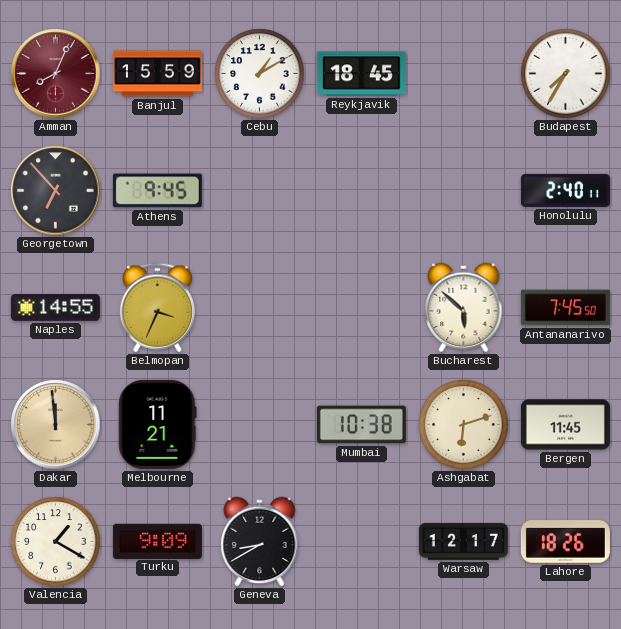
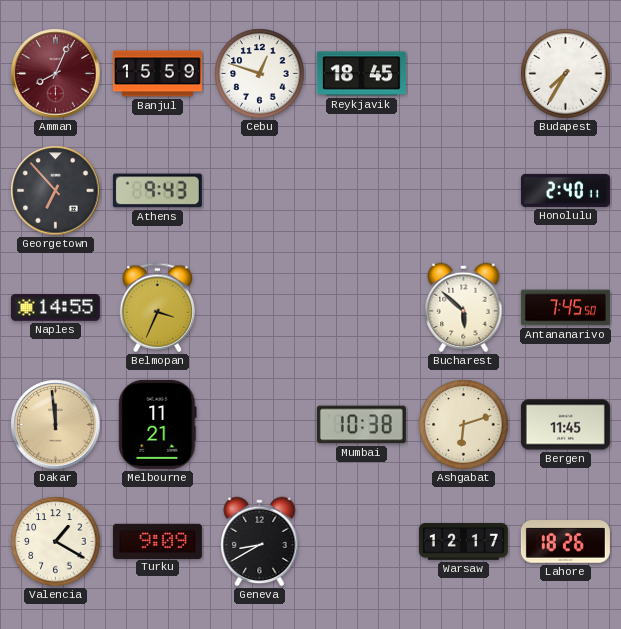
Cebu: 1:10 -> 12:48 (260, 74)
Athens: 9:45 -> 9:43 (157, 191)
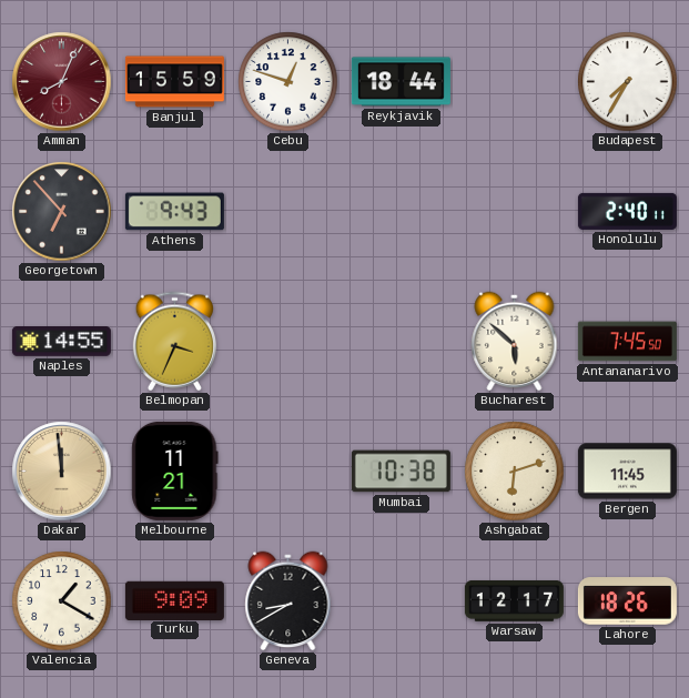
Reykjavik: 18:45 -> 18:44 (401, 82)
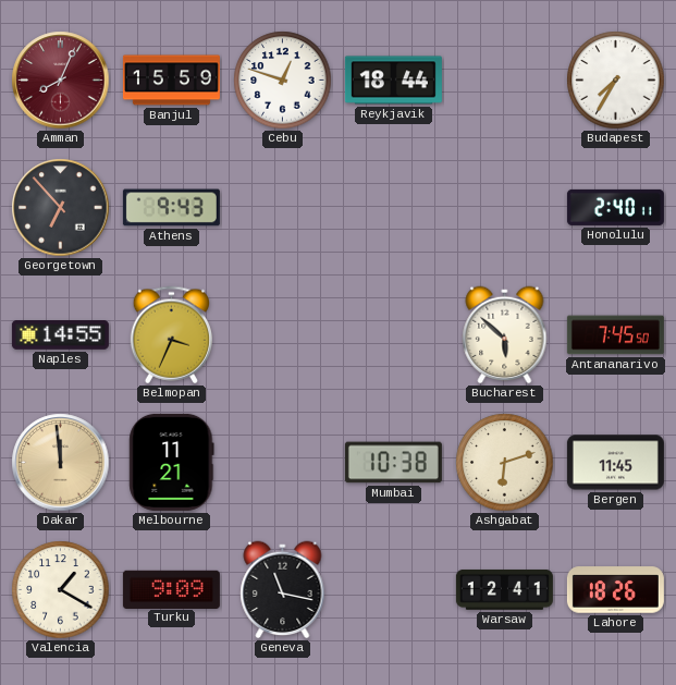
Geneva: 8:40 -> 11:17 (283, 590)
Warsaw: 12:17 -> 12:41 (504, 590)
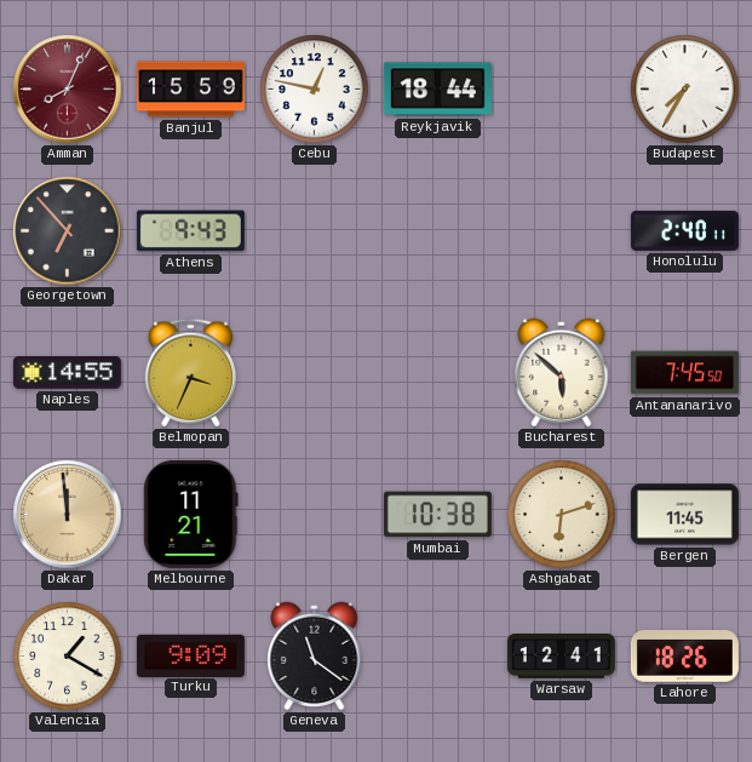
Cebu: 12:48 -> 12:47 (315, 90)
Geneva: 11:17 -> 11:21 (315, 657)
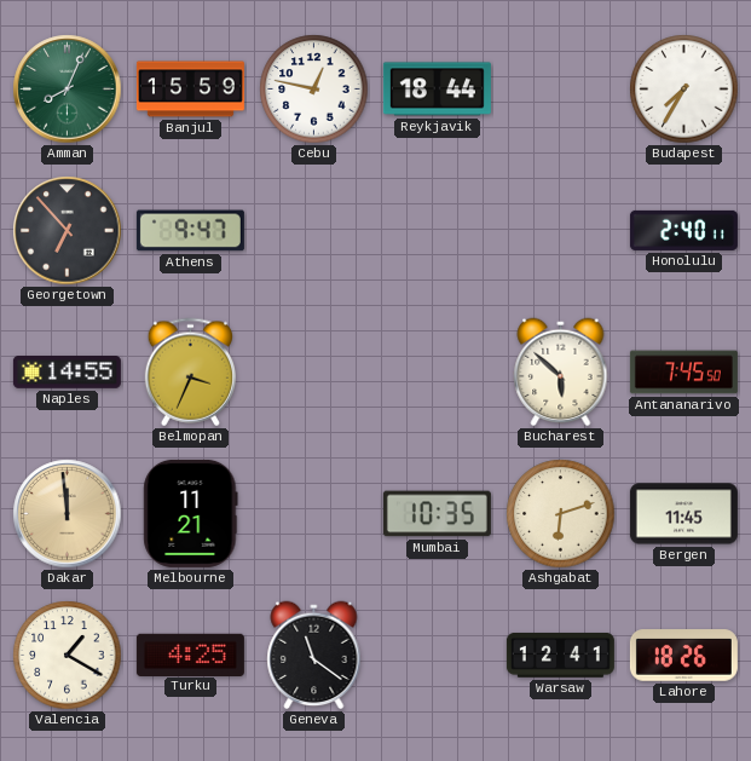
Amman dial: burgundy -> green (68, 90)
Athens: 9:43 -> 9:47 (190, 231)
Mumbai: 10:38 -> 10:35 (437, 514)
Turku: 9:09 -> 4:25 (190, 655)
